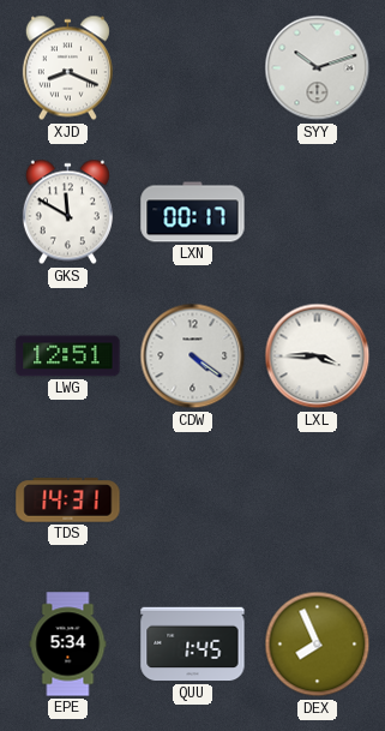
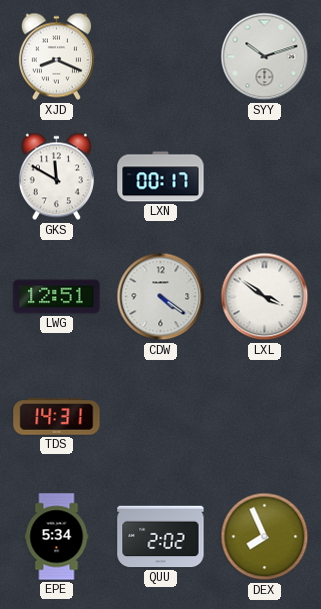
LXL: 3:45 -> 3:51 (265, 297)
QUU: 1:45 -> 2:02 (161, 537)
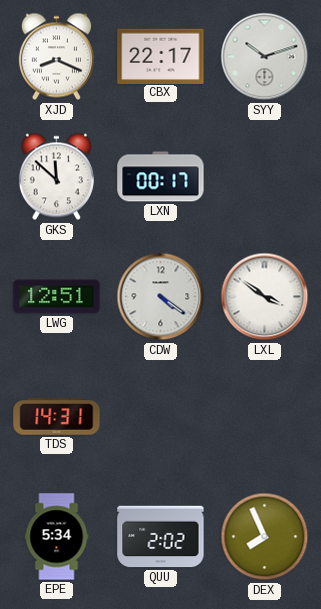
CBX: none -> 22:17 (161, 56)
GKS: 11:50 -> 11:52 (56, 177)
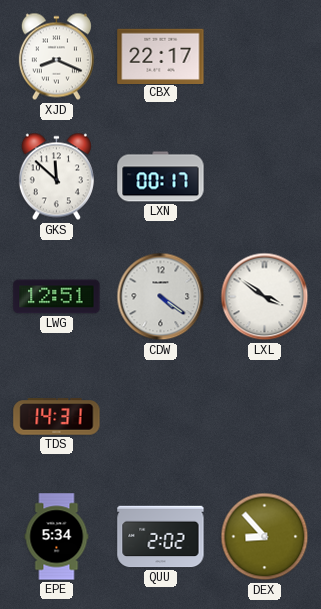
SYY: 10:12 -> none (265, 57)
DEX: 7:56 -> 8:53 (265, 537)
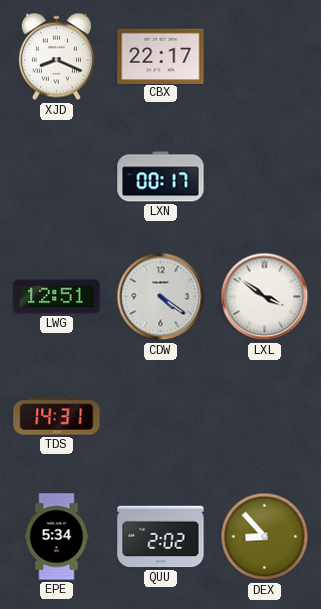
GKS: 11:52 -> none (56, 177)
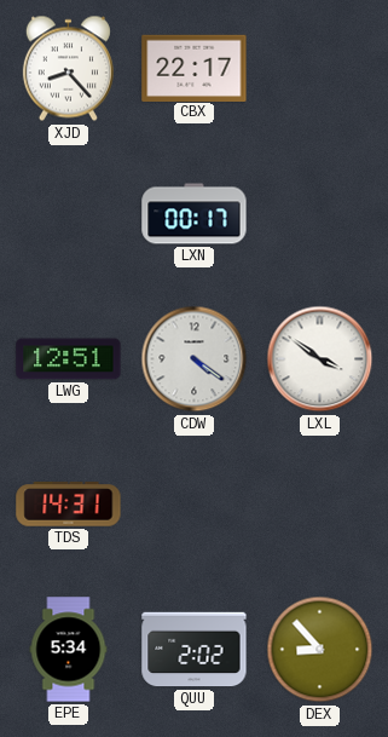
XJD: 8:19 -> 8:23 (68, 69)
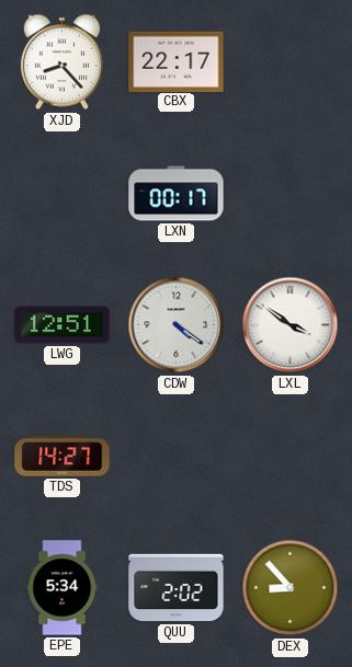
TDS: 14:31 -> 14:27 (63, 457)
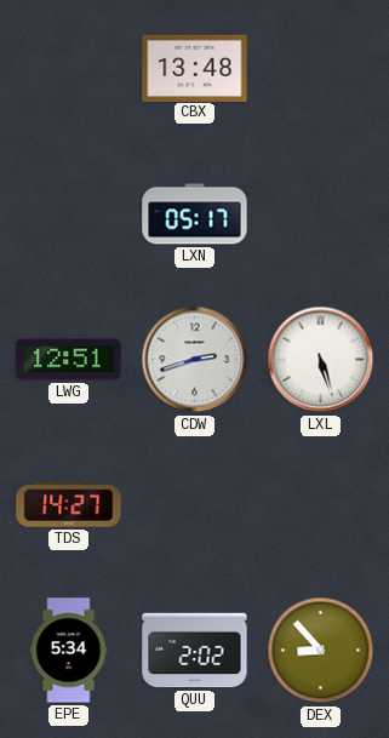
XJD: 8:23 -> none (61, 62)
CBX: 22:17 -> 13:48 (195, 68)
LXN: 00:17 -> 05:17 (195, 214)
CDW: 4:21 -> 2:42 (195, 360)
LXL: 3:51 -> 5:27 (321, 360)
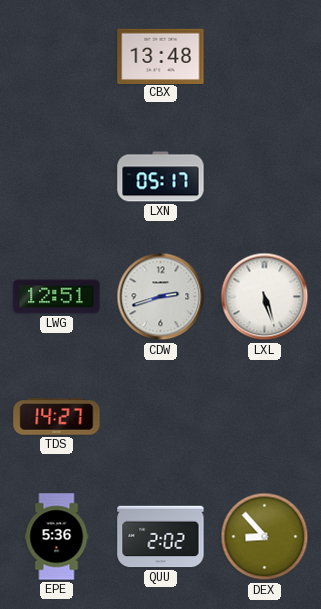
EPE: 5:34 -> 5:36 (57, 537)
